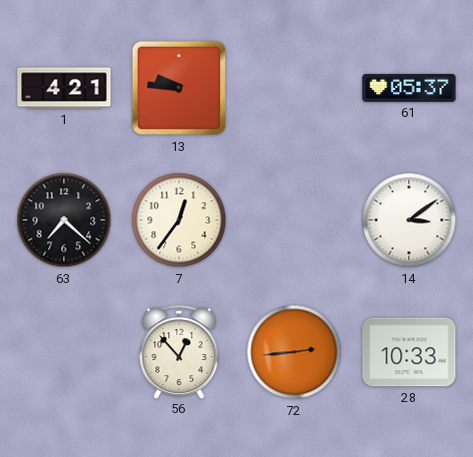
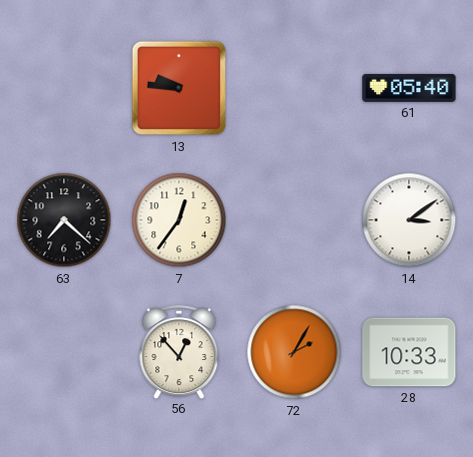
1: 4:21 -> none (64, 88)
61: 05:37 -> 05:40 (409, 88)
72: 2:44 -> 2:05 (294, 352)
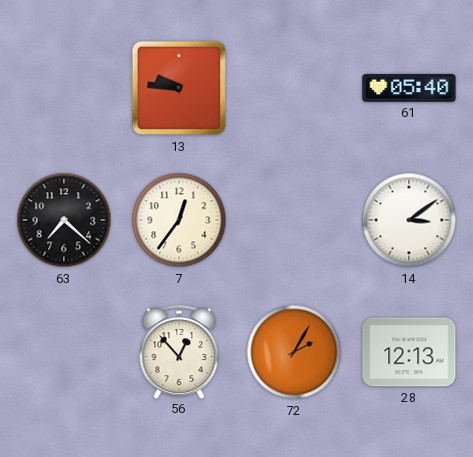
28: 10:33 -> 12:13 (409, 352)
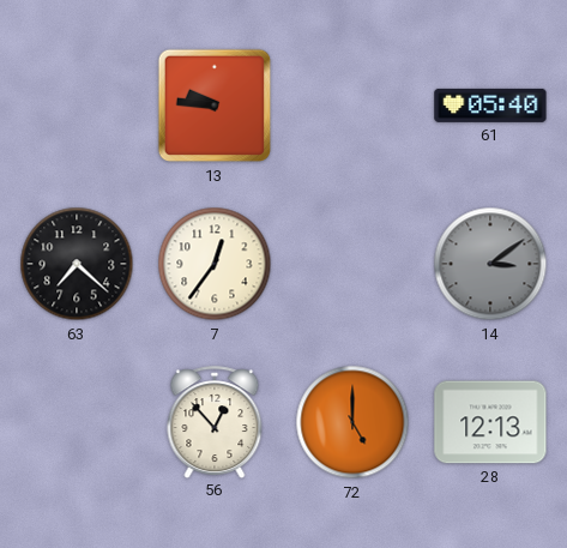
14 dial: white -> grey (490, 264)
72: 2:05 -> 5:00 (352, 422)
